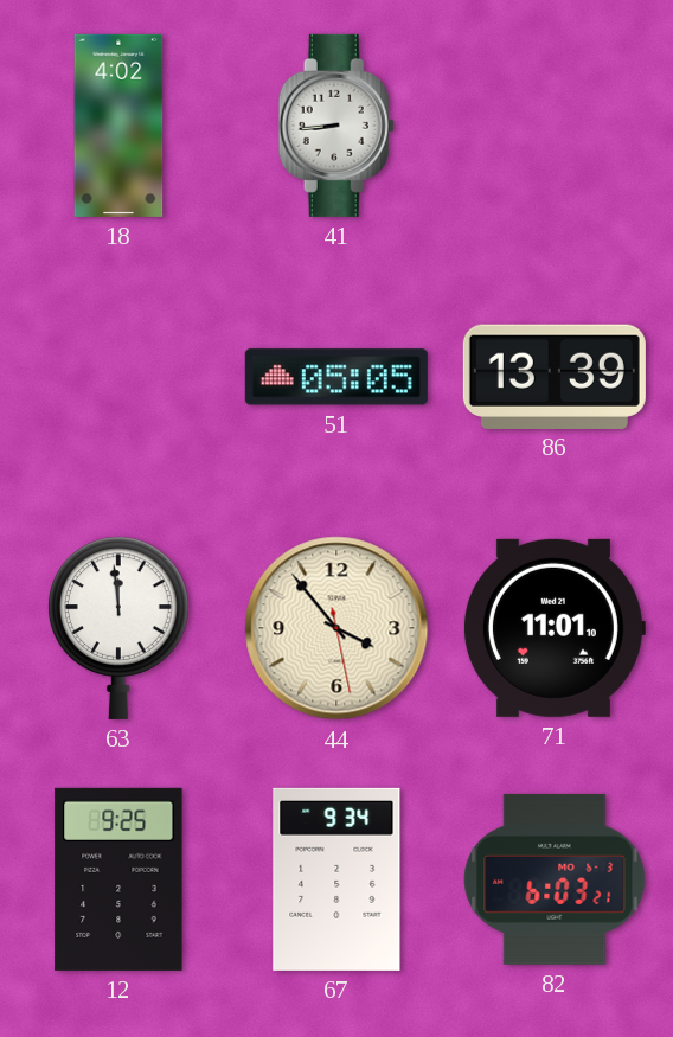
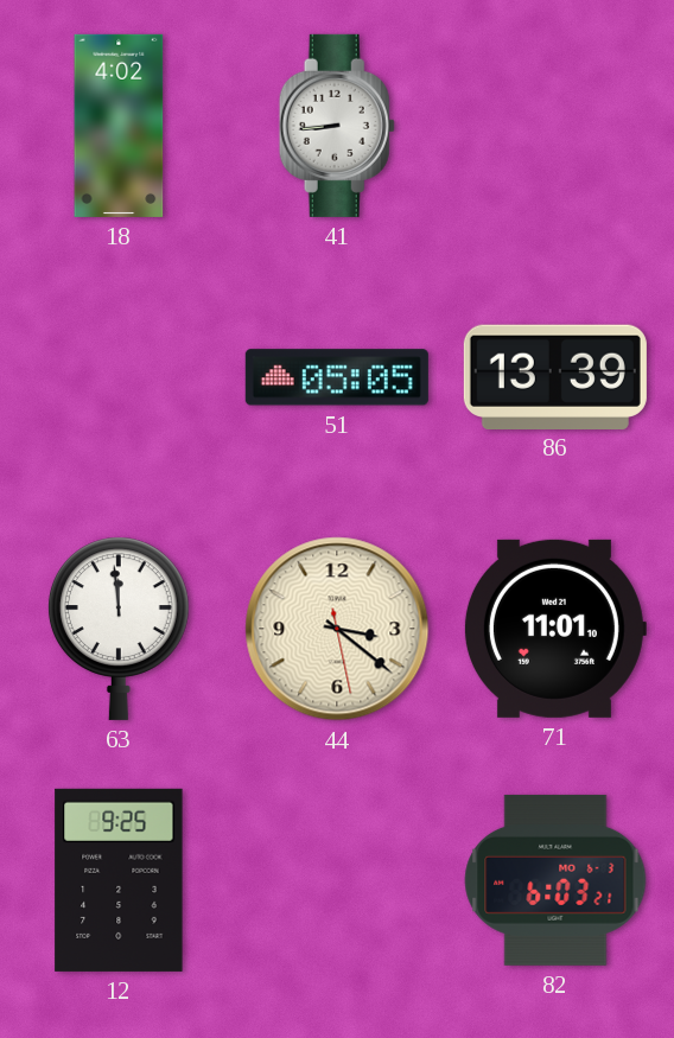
44: 3:53 -> 3:21 (337, 629)
67: 9:34 -> none (336, 879)
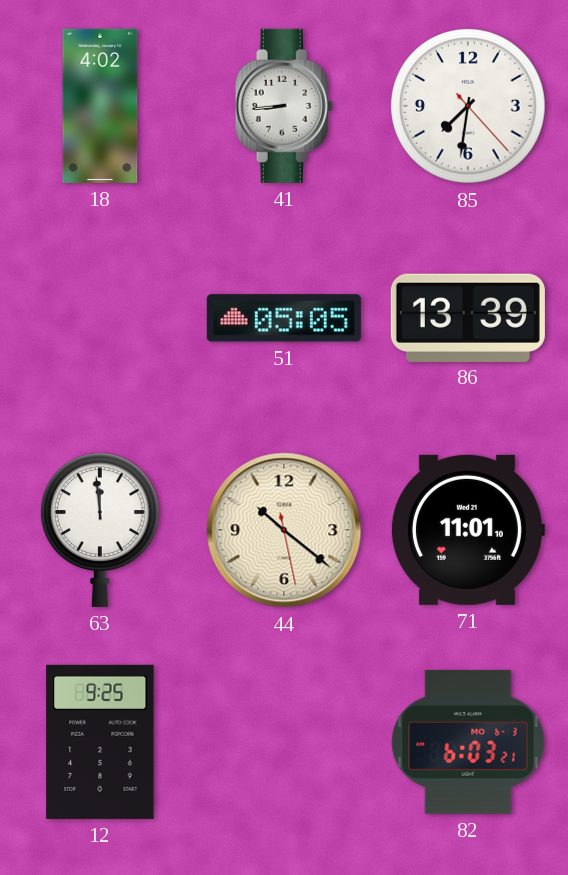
85: none -> 7:31 (469, 107)
44: 3:21 -> 10:21 (284, 530)
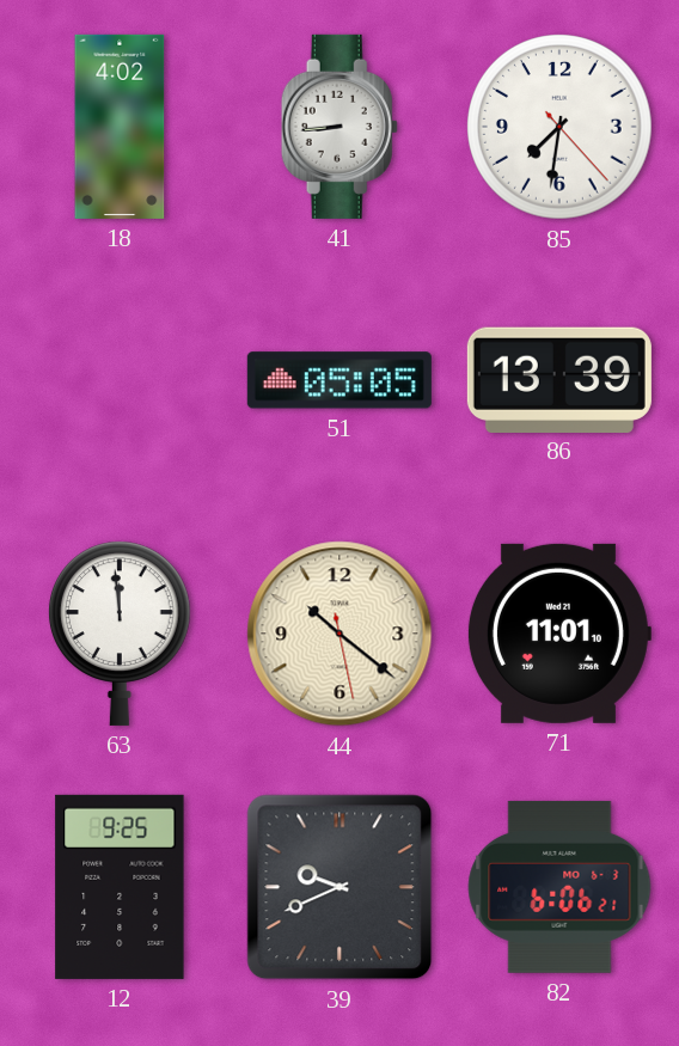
39: none -> 9:41 (339, 887)
82: 6:03 -> 6:06 (559, 887)
